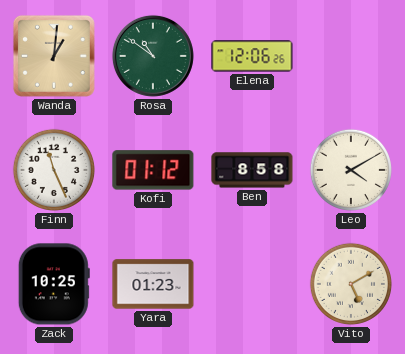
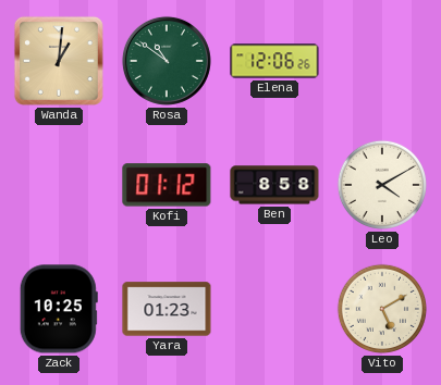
Finn: 11:26 -> none (54, 170)
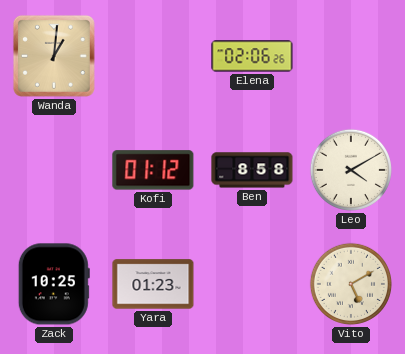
Rosa: 10:51 -> none (167, 61)
Elena: 12:06 -> 02:06 (252, 56)
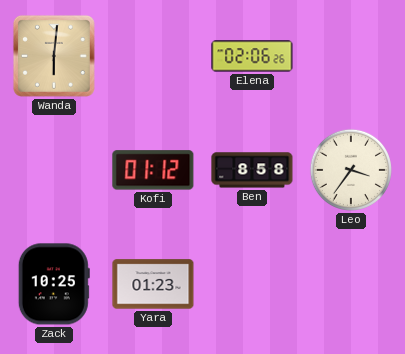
Wanda: 1:01 -> 6:01 (54, 56)
Leo: 4:10 -> 3:36 (351, 170)
Vito: 5:10 -> none (351, 284)
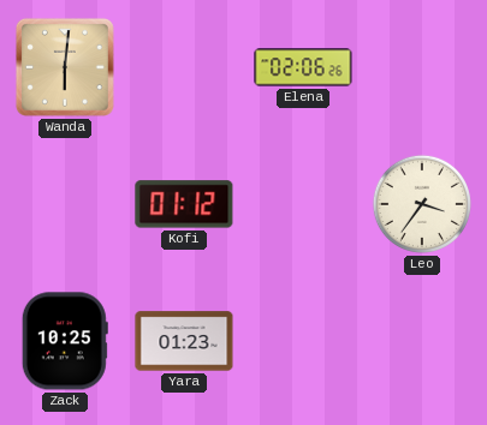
Ben: 8:58 -> none (252, 170)
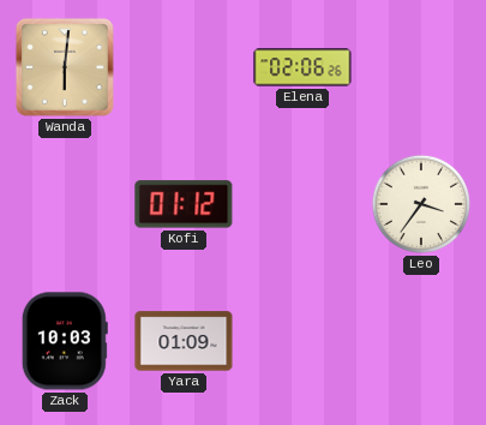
Zack: 10:25 -> 10:03 (65, 341)
Yara: 01:23 -> 01:09 (184, 341)
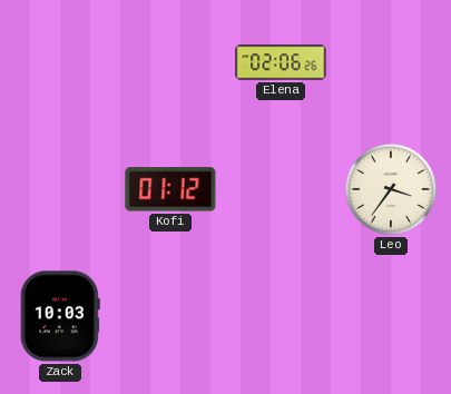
Wanda: 6:01 -> none (65, 67)
Yara: 01:09 -> none (184, 341)
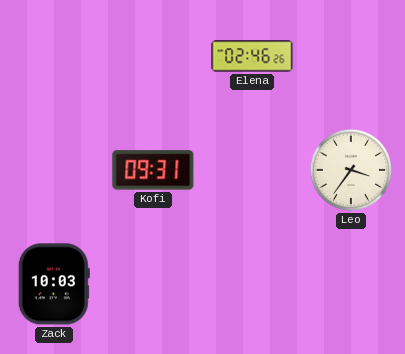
Elena: 02:06 -> 02:46 (252, 56)
Kofi: 01:12 -> 09:31 (153, 170)
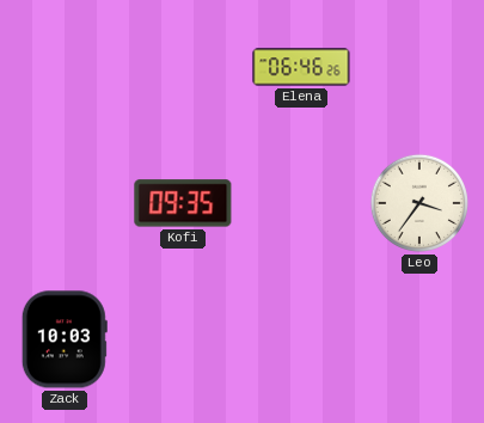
Elena: 02:46 -> 06:46 (301, 67)
Kofi: 09:31 -> 09:35 (183, 203)
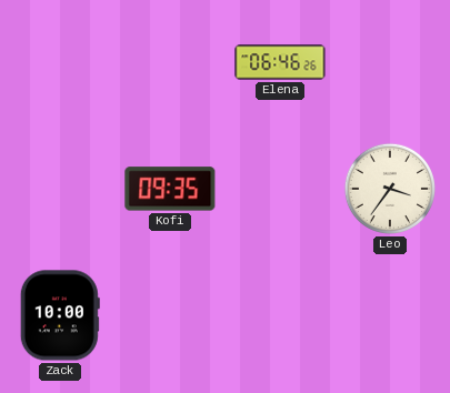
Zack: 10:03 -> 10:00 (60, 315)
